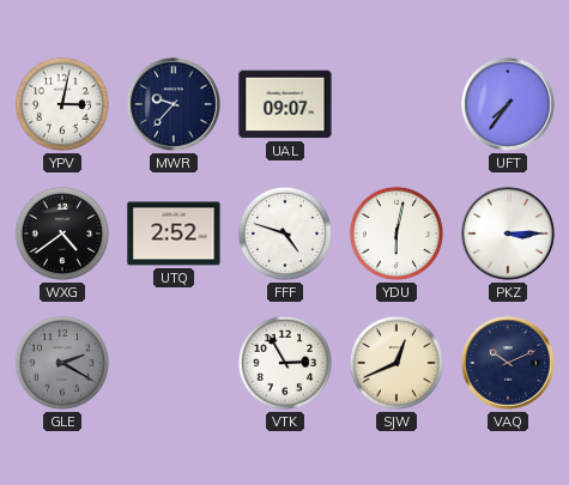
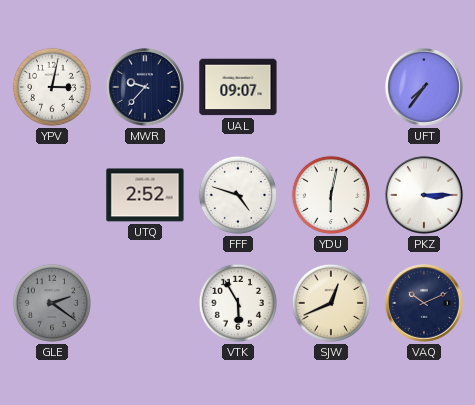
WXG: 4:39 -> none (62, 234)
GLE: 2:20 -> 2:21 (52, 303)
VTK: 2:55 -> 5:55 (238, 303)
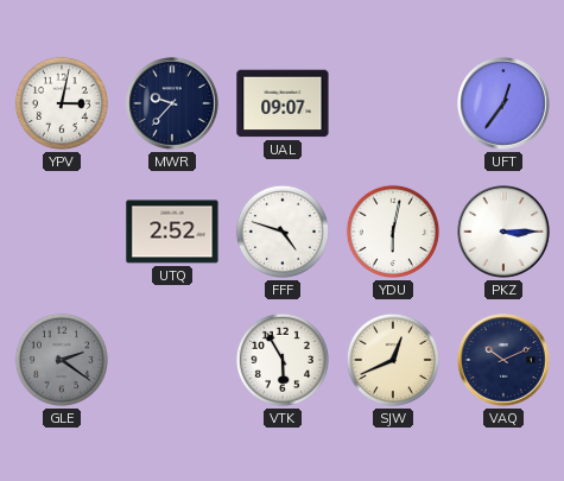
UFT: 7:36 -> 12:36 (505, 105)
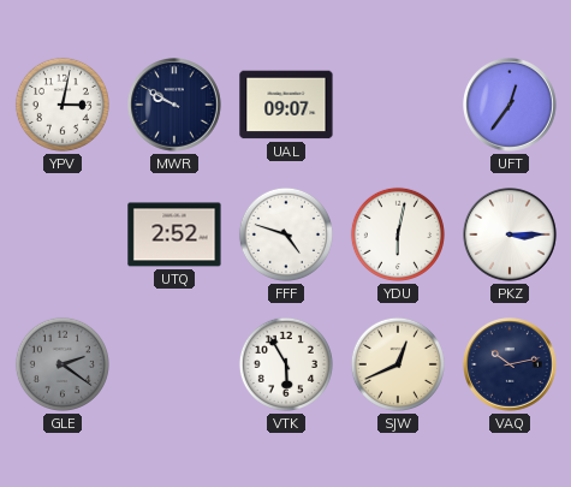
MWR: 9:37 -> 9:50 (176, 106)
VAQ: 10:11 -> 10:13 (511, 366)
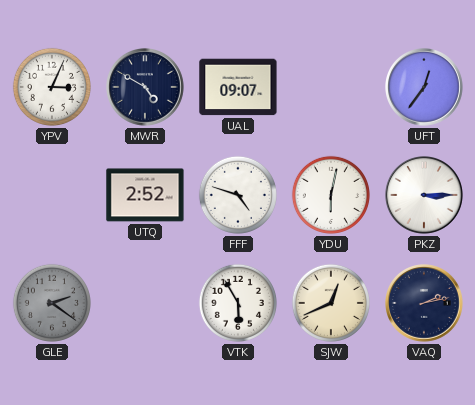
YPV: 3:02 -> 3:04 (52, 87)
MWR: 9:50 -> 4:50 (146, 88)
VAQ: 10:13 -> 2:13 (425, 304)
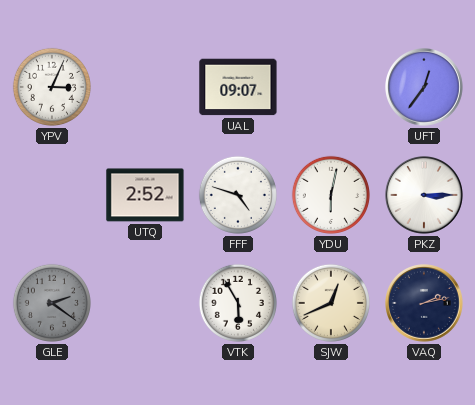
MWR: 4:50 -> none (146, 88)
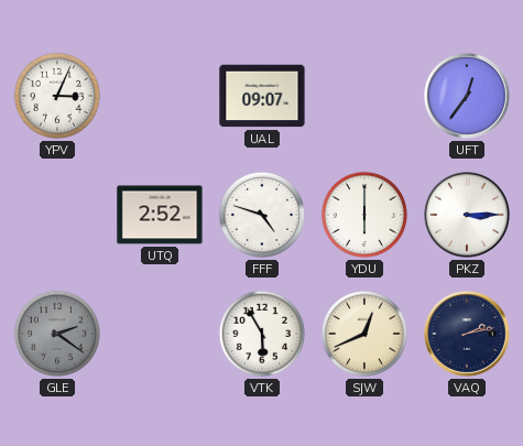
YDU: 6:02 -> 6:00 (364, 215)
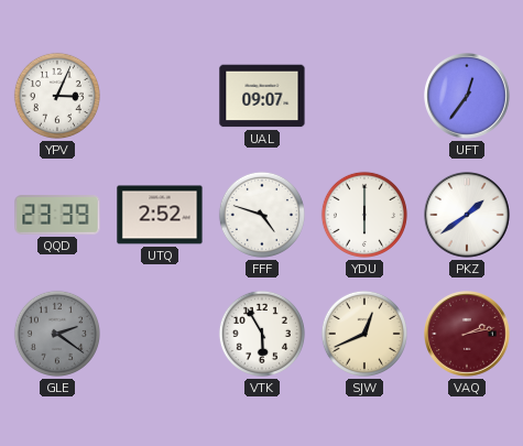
QQD: none -> 23:39 (57, 215)
PKZ: 3:15 -> 1:39 (468, 216)
VAQ dial: navy -> burgundy (468, 335)
